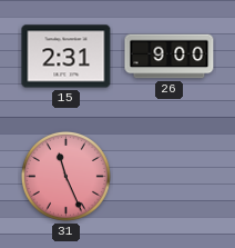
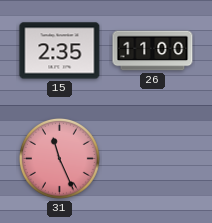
15: 2:31 -> 2:35 (60, 51)
26: 9:00 -> 11:00 (153, 51)
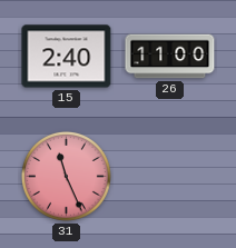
15: 2:35 -> 2:40 (67, 57)
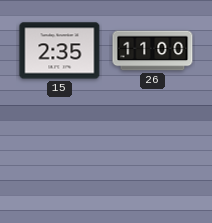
15: 2:40 -> 2:35 (60, 51)
31: 11:26 -> none (66, 176)
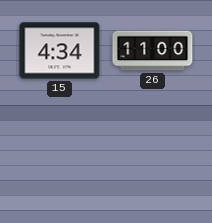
15: 2:35 -> 4:34 (60, 51)
